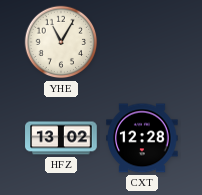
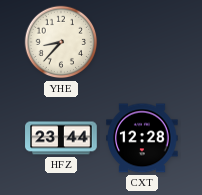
YHE: 11:05 -> 8:37 (61, 42)
HFZ: 13:02 -> 23:44 (61, 138)
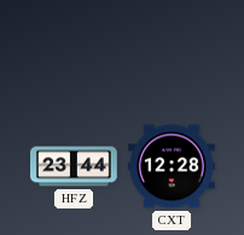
YHE: 8:37 -> none (61, 42)
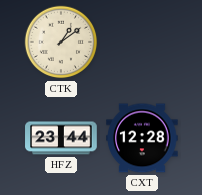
CTK: none -> 1:09 (61, 42)
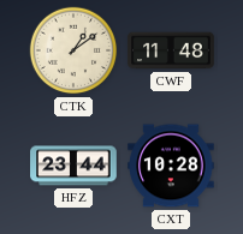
CWF: none -> 11:48 (171, 50)
CXT: 12:28 -> 10:28 (171, 166)
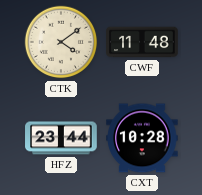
CTK: 1:09 -> 4:09 (61, 42)
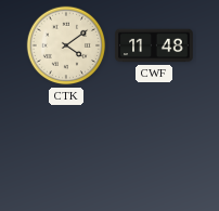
HFZ: 23:44 -> none (61, 138)
CXT: 10:28 -> none (142, 138)
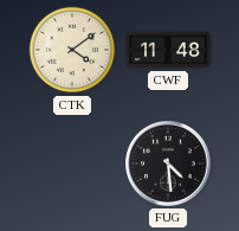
FUG: none -> 4:29 (169, 165)
